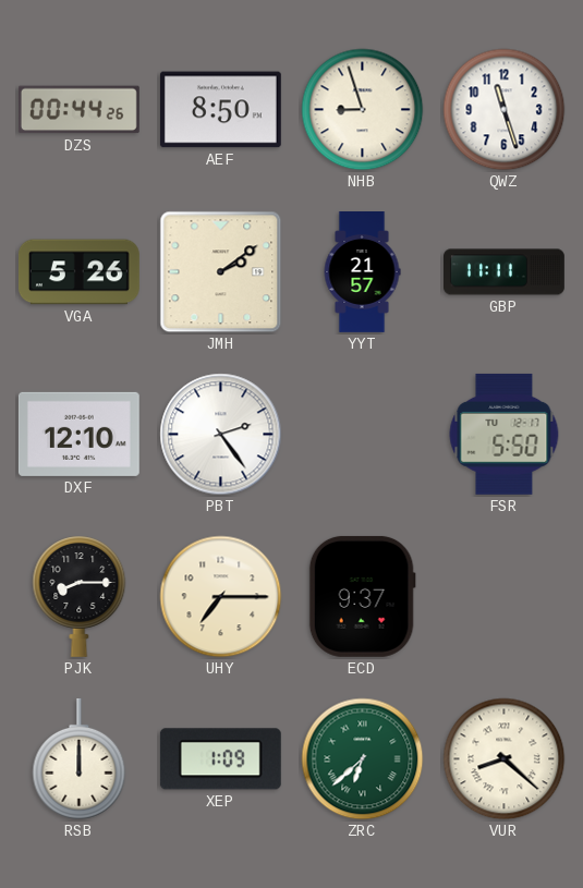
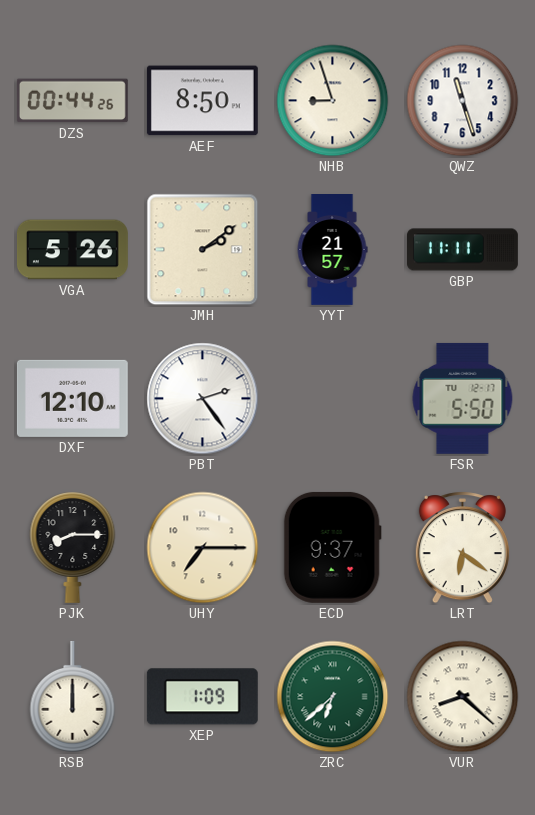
LRT: none -> 6:21 (462, 548)
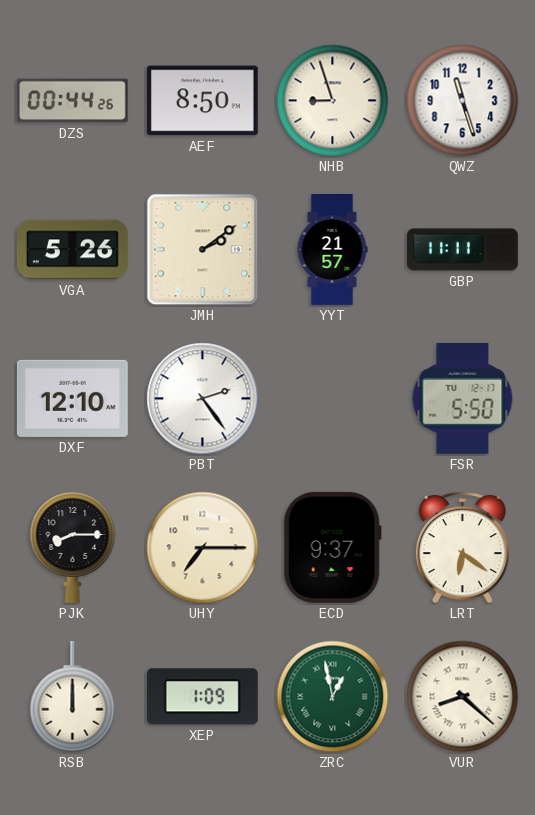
ZRC: 6:38 -> 12:58 (333, 697)
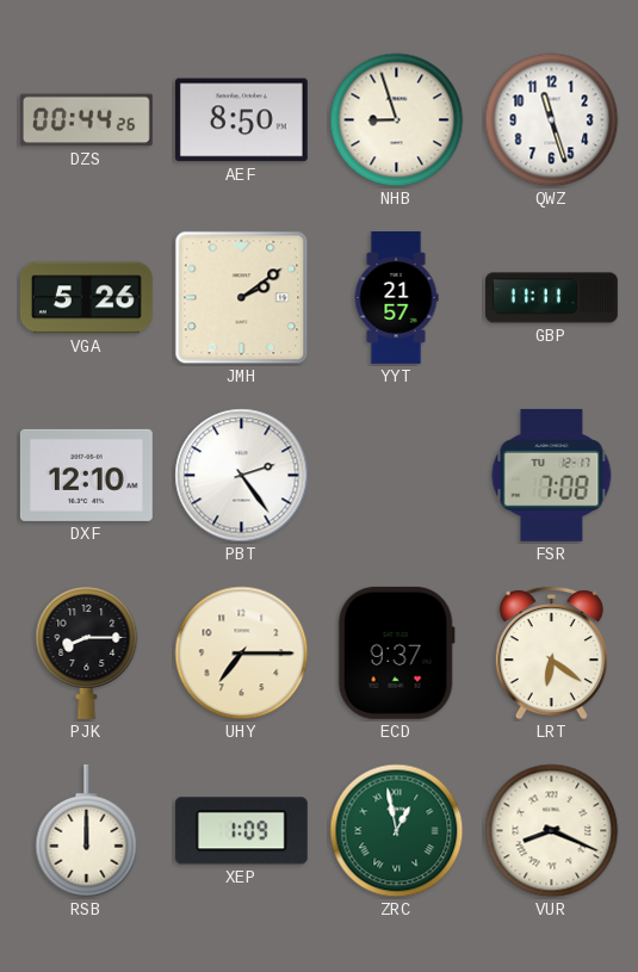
FSR: 5:50 -> 7:08 (552, 475)
VUR: 8:22 -> 8:19 (552, 831)
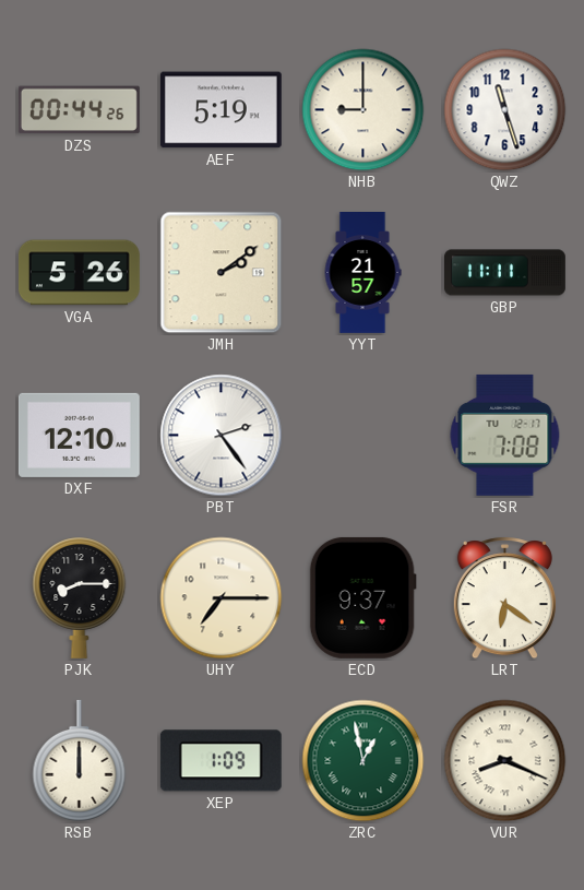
AEF: 8:50 -> 5:19 (221, 110)
NHB: 8:57 -> 9:00 (363, 110)
